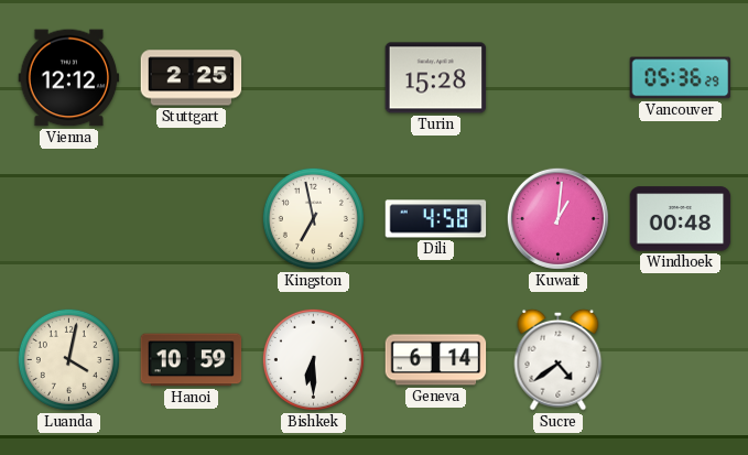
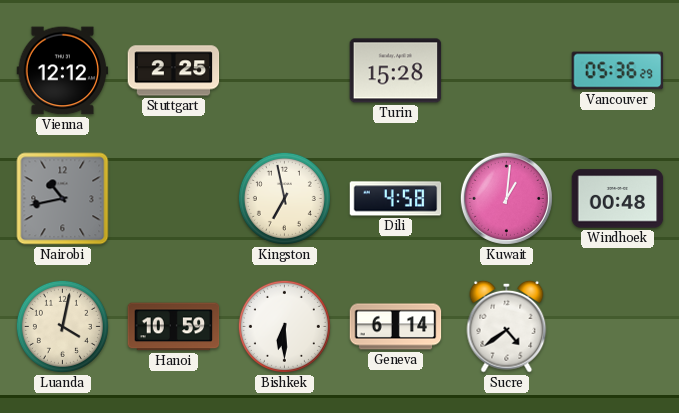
Nairobi: none -> 10:43 (63, 199)
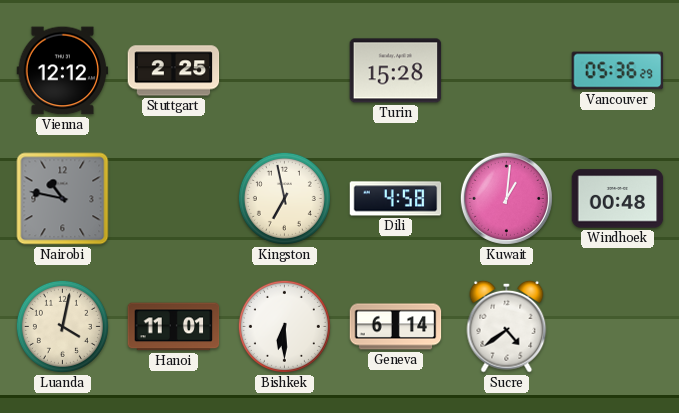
Nairobi: 10:43 -> 10:47 (63, 199)
Hanoi: 10:59 -> 11:01 (174, 327)
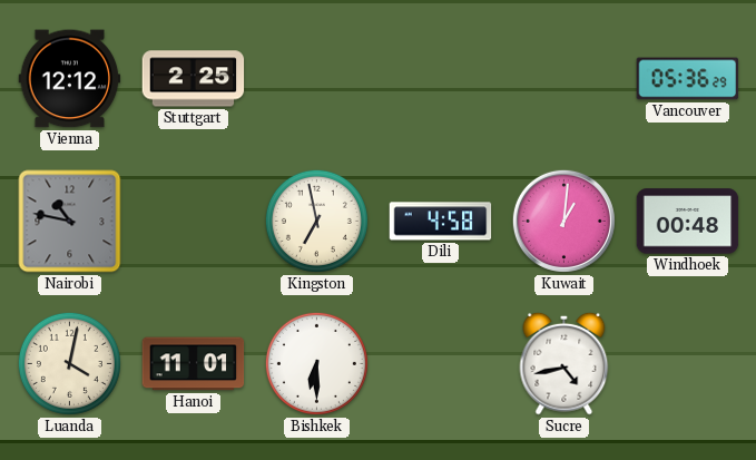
Turin: 15:28 -> none (396, 71)
Geneva: 6:14 -> none (396, 327)
Sucre: 4:39 -> 4:43 (564, 363)
